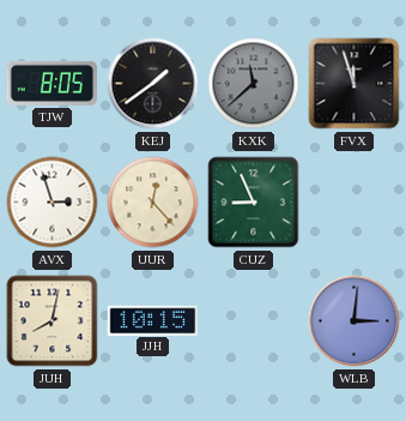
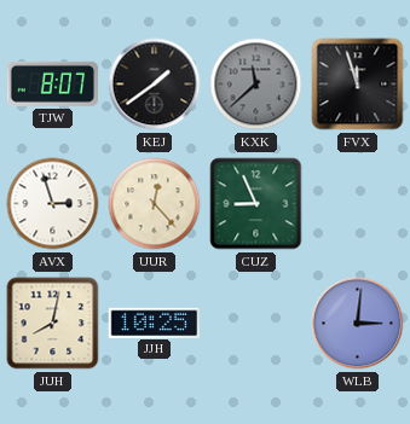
TJW: 8:05 -> 8:07 (52, 83)
JJH: 10:15 -> 10:25 (154, 323)
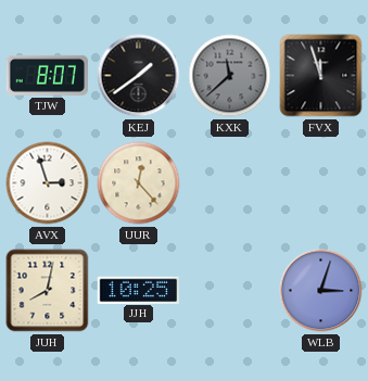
CUZ: 8:56 -> none (256, 204)
WLB: 3:01 -> 3:03 (321, 291)
